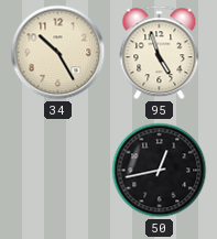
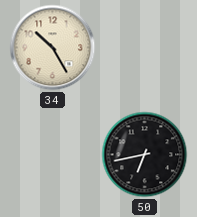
95: 4:57 -> none (160, 53)
50: 12:43 -> 6:43 (145, 155)
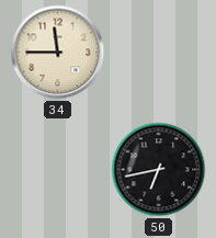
34: 10:25 -> 11:45 (58, 53)
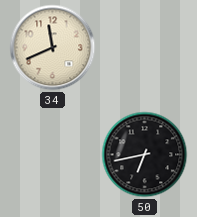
34: 11:45 -> 11:41 (53, 48)
